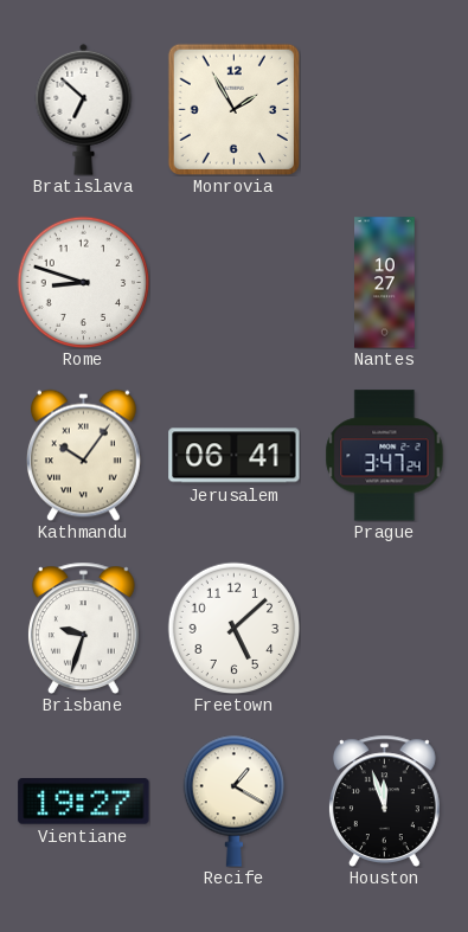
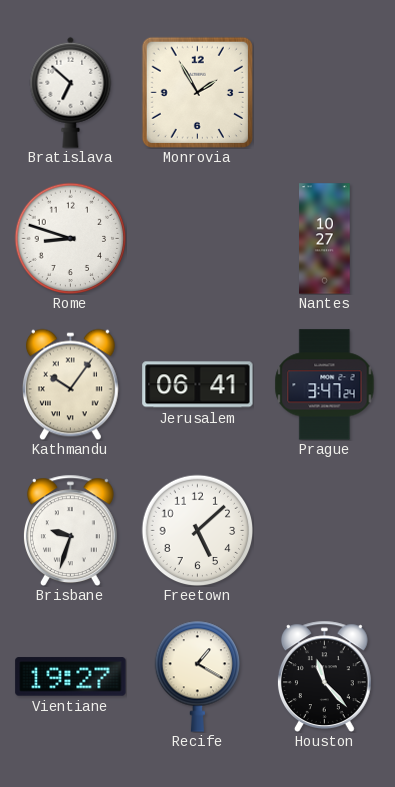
Houston: 11:57 -> 11:23 (324, 676)
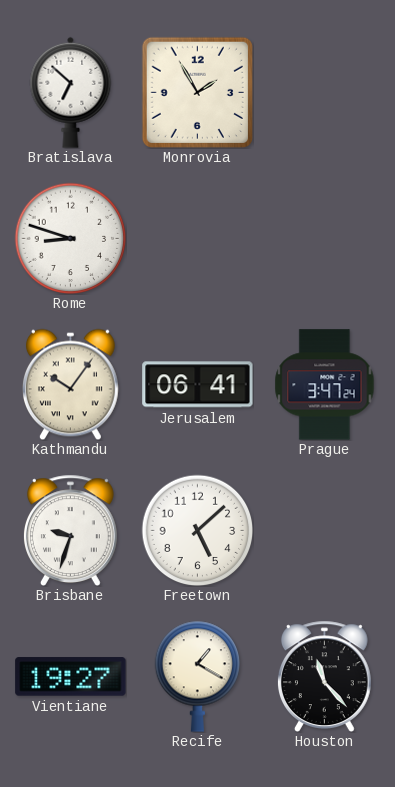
Nantes: 10:27 -> none (325, 239)
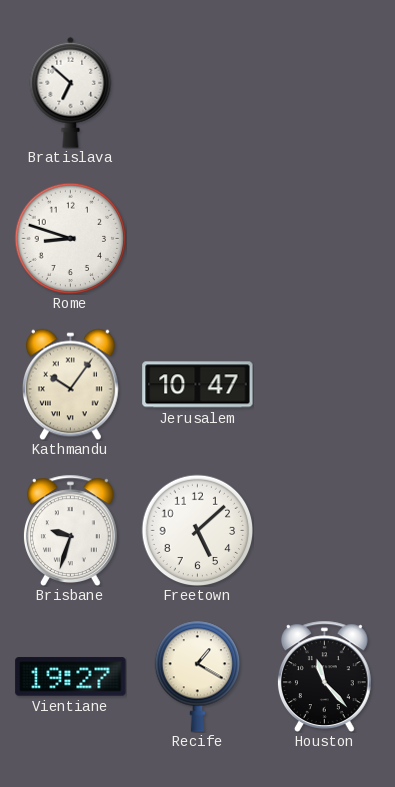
Monrovia: 1:55 -> none (197, 92)
Jerusalem: 06:41 -> 10:47 (198, 385)
Prague: 3:47 -> none (325, 385)
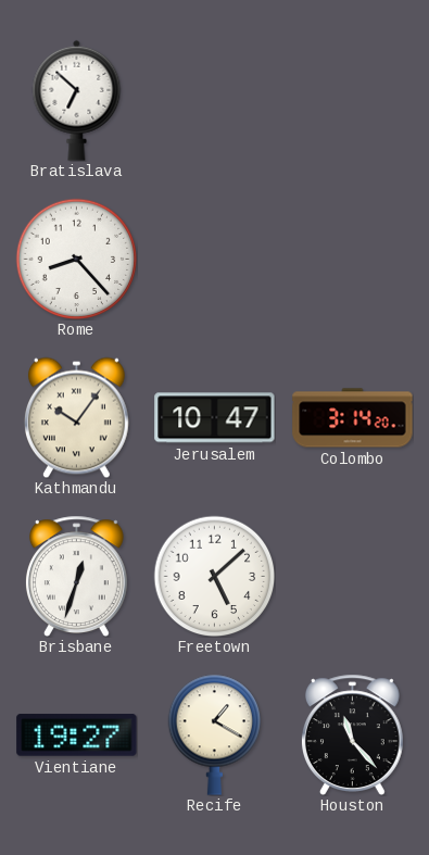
Rome: 8:48 -> 8:23 (76, 259)
Colombo: none -> 3:14 (353, 418)
Brisbane: 9:33 -> 12:33 (76, 576)
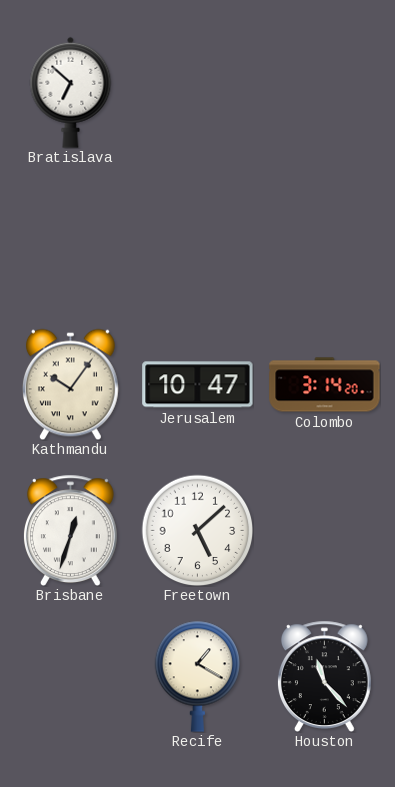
Rome: 8:23 -> none (76, 259)
Vientiane: 19:27 -> none (77, 735)
